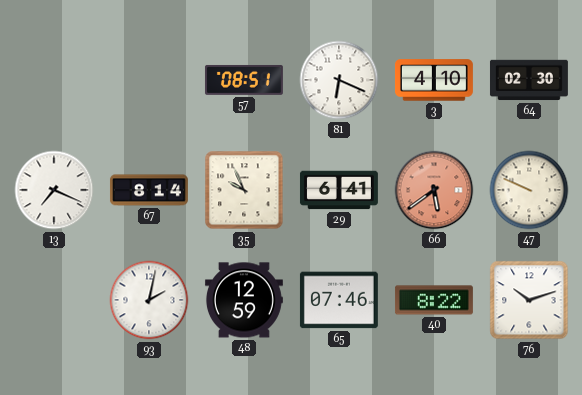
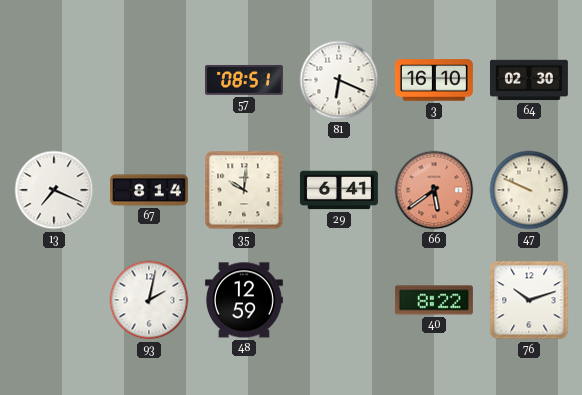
3: 4:10 -> 16:10 (434, 80)
35: 9:56 -> 10:01 (244, 190)
65: 07:46 -> none (339, 300)
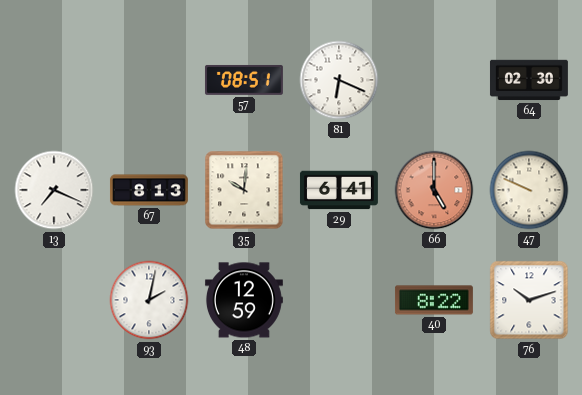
3: 16:10 -> none (434, 80)
67: 8:14 -> 8:13 (149, 190)
66: 5:39 -> 5:00 (434, 190)
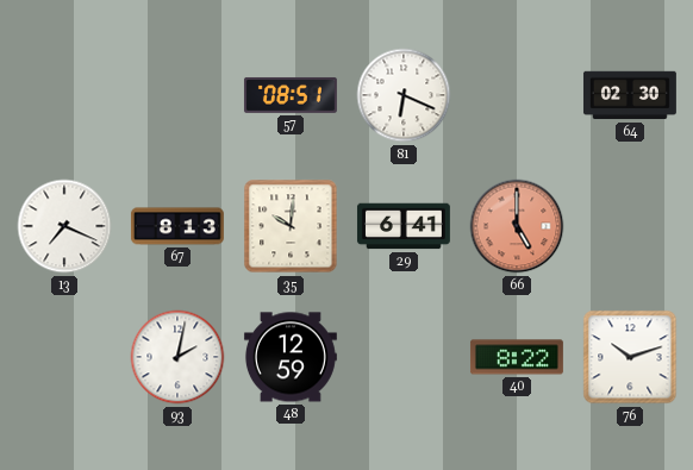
47: 9:49 -> none (529, 190)
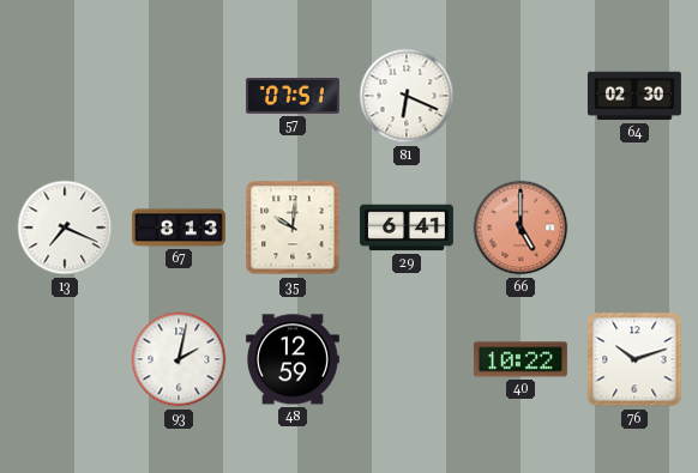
57: 08:51 -> 07:51 (293, 96)
40: 8:22 -> 10:22 (521, 359)
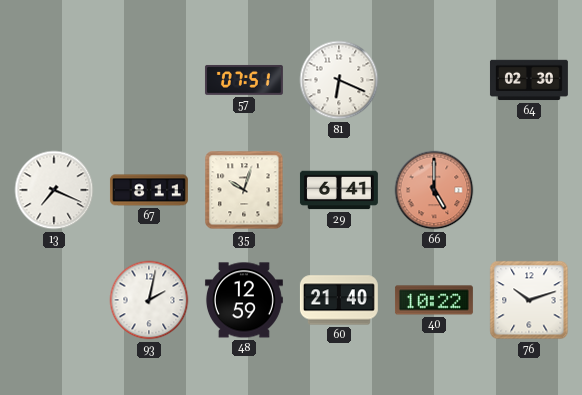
67: 8:13 -> 8:11 (149, 190)
35: 10:01 -> 10:03 (244, 190)
60: none -> 21:40 (339, 300)
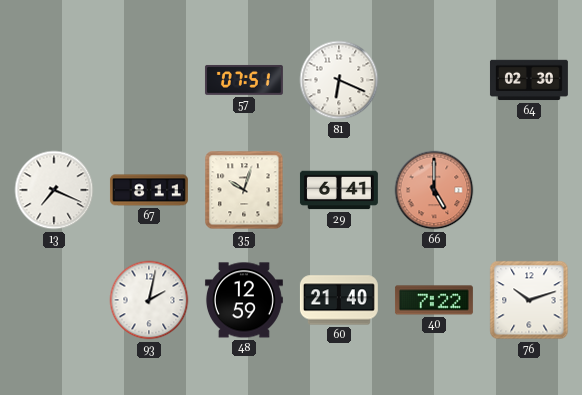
40: 10:22 -> 7:22 (434, 300)
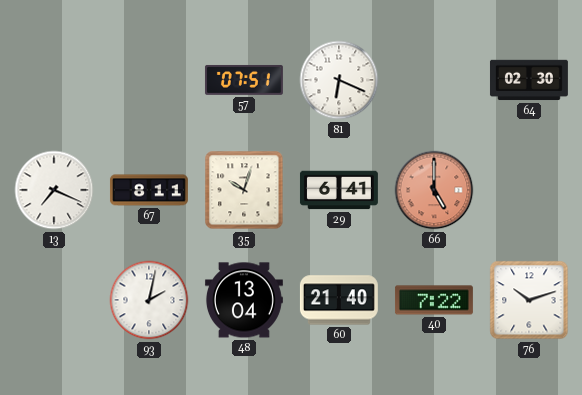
48: 12:59 -> 13:04 (244, 300)
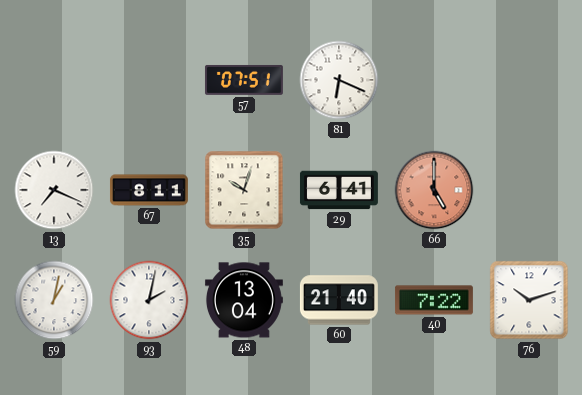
64: 02:30 -> none (529, 80)
59: none -> 1:02 (54, 300)
